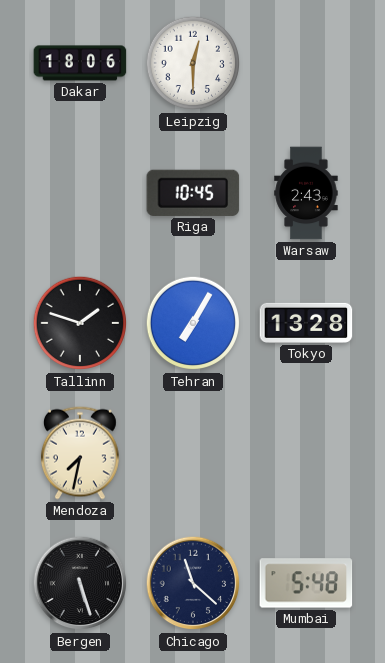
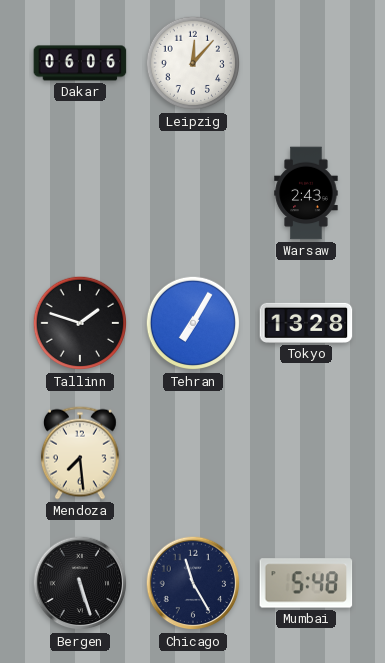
Dakar: 18:06 -> 06:06 (80, 63)
Leipzig: 12:30 -> 12:07 (193, 63)
Riga: 10:45 -> none (193, 193)
Mendoza: 7:32 -> 7:29 (80, 453)
Chicago: 11:22 -> 11:25 (193, 583)
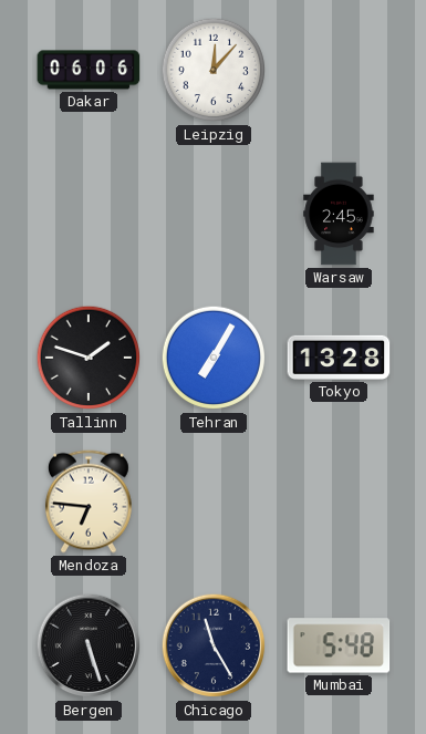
Warsaw: 2:43 -> 2:45 (339, 214)
Mendoza: 7:29 -> 6:46 (89, 502)
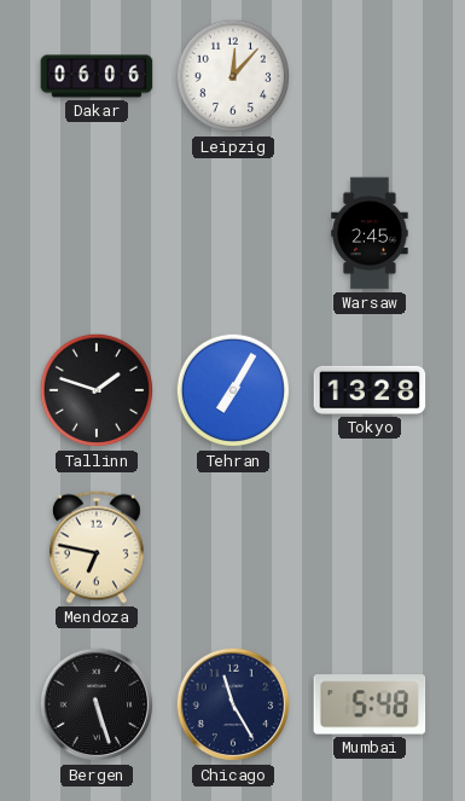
Mendoza: 6:46 -> 6:47 (97, 547)
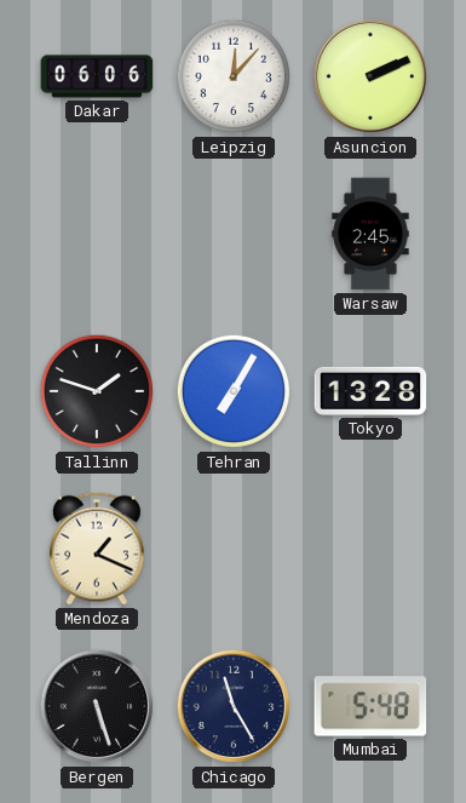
Asuncion: none -> 2:11 (370, 76)
Mendoza: 6:47 -> 1:19 (97, 549)
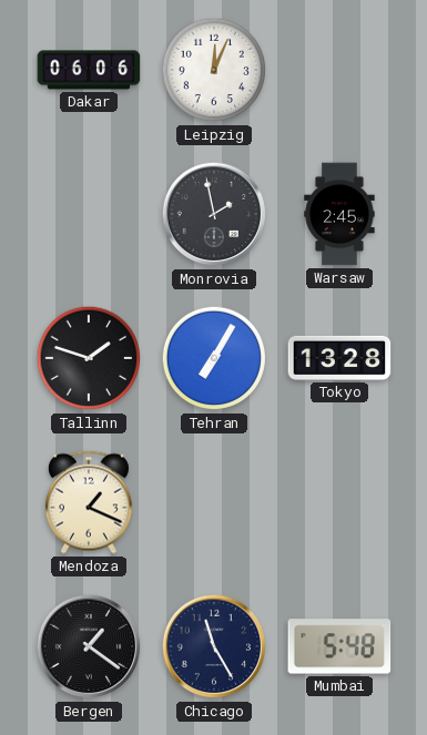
Leipzig: 12:07 -> 12:04 (214, 70)
Asuncion: 2:11 -> none (370, 76)
Monrovia: none -> 1:58 (214, 214)
Bergen: 5:27 -> 1:21 (89, 646)
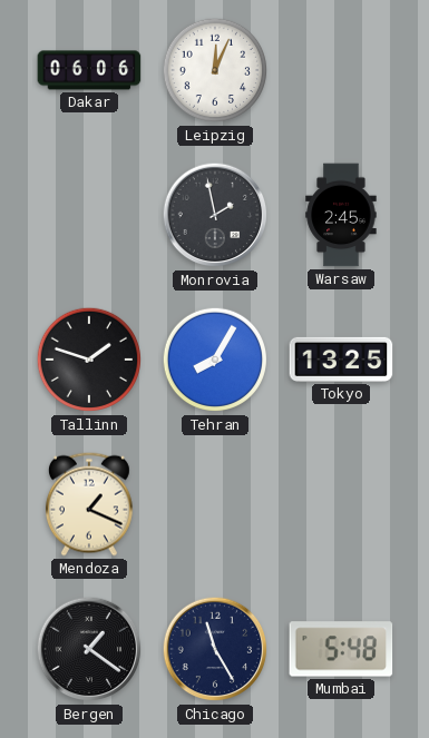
Tehran: 7:05 -> 8:05 (215, 360)
Tokyo: 13:28 -> 13:25 (341, 360)
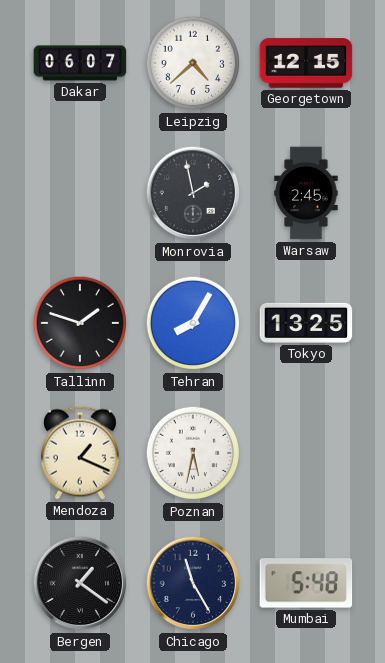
Dakar: 06:06 -> 06:07 (80, 63)
Leipzig: 12:04 -> 4:38 (193, 63)
Georgetown: none -> 12:15 (306, 63)
Poznan: none -> 5:32 (193, 453)
